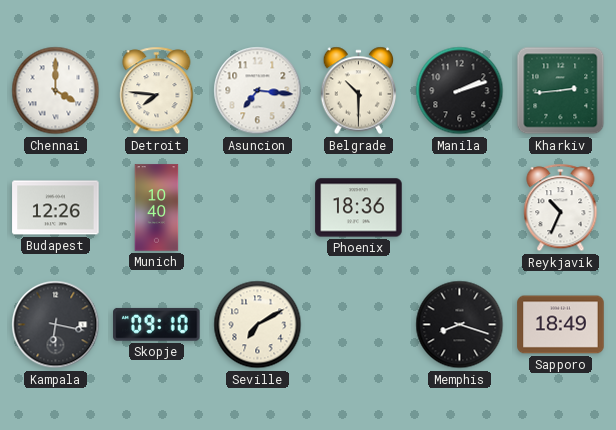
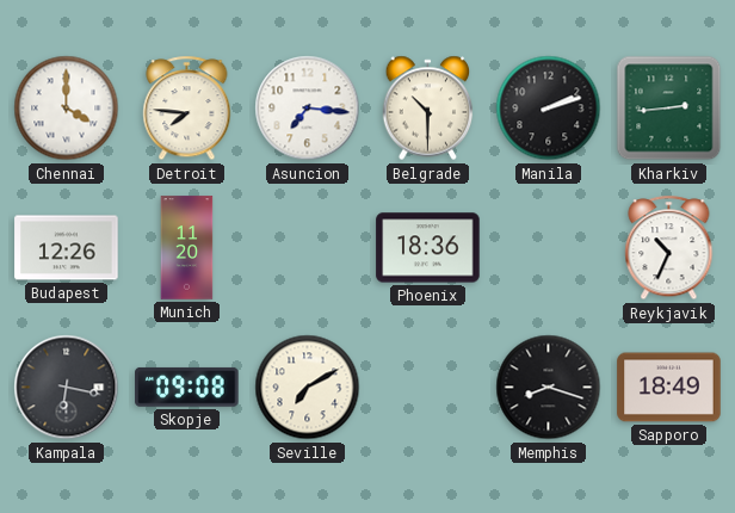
Munich: 10:40 -> 11:20 (187, 248)
Skopje: 09:10 -> 09:08 (187, 387)
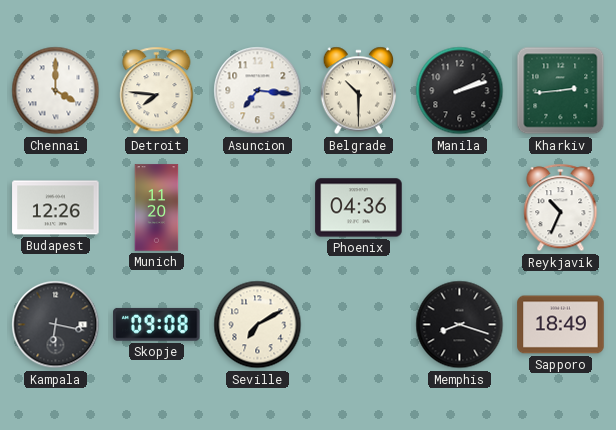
Phoenix: 18:36 -> 04:36 (359, 208)
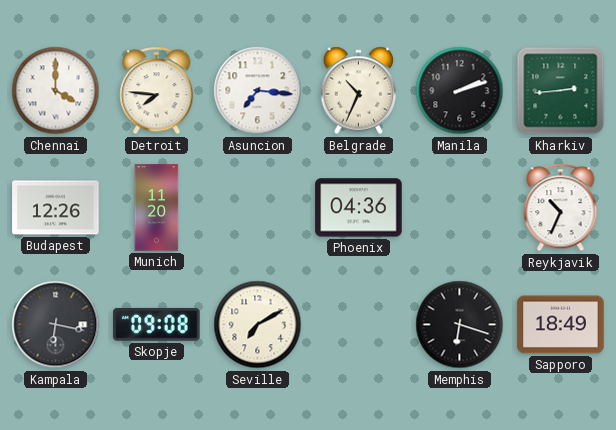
Belgrade: 10:30 -> 10:34 (359, 91)
Memphis: 8:18 -> 6:18 (460, 325)
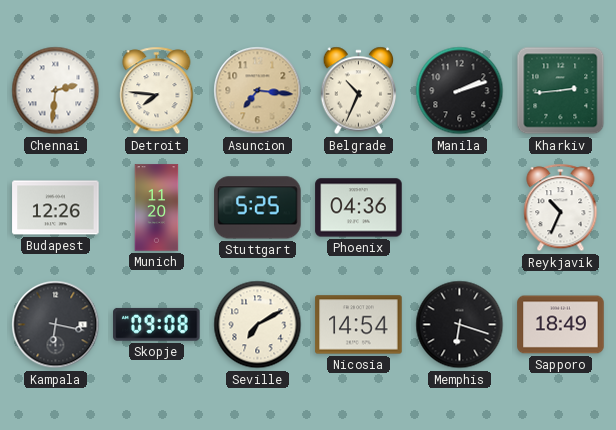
Chennai: 4:00 -> 2:31 (56, 91)
Asuncion dial: white -> champagne (258, 91)
Stuttgart: none -> 5:25 (258, 208)
Nicosia: none -> 14:54 (359, 325)
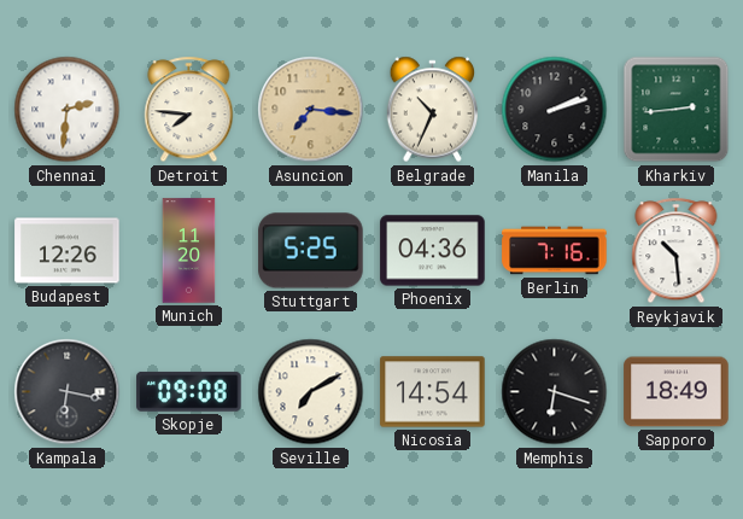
Berlin: none -> 7:16 (555, 251)
Reykjavik: 10:34 -> 10:29 (677, 251)
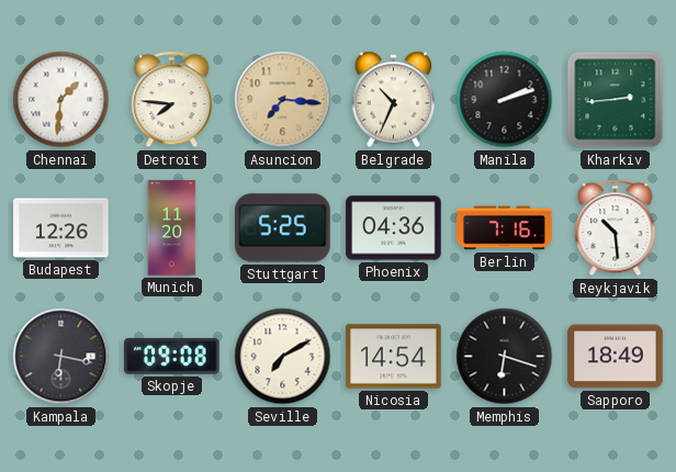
Chennai: 2:31 -> 1:31 (61, 100)
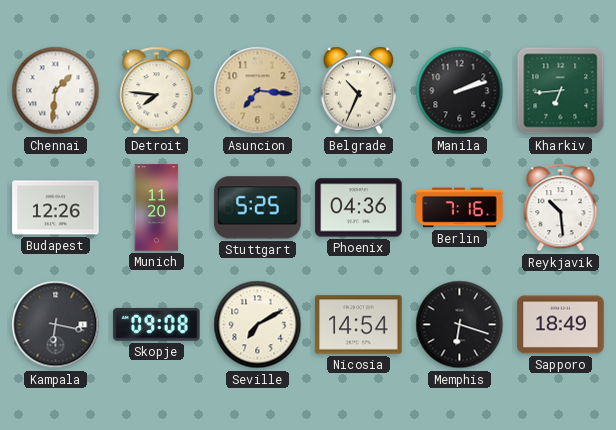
Kharkiv: 2:44 -> 6:44 (561, 91)
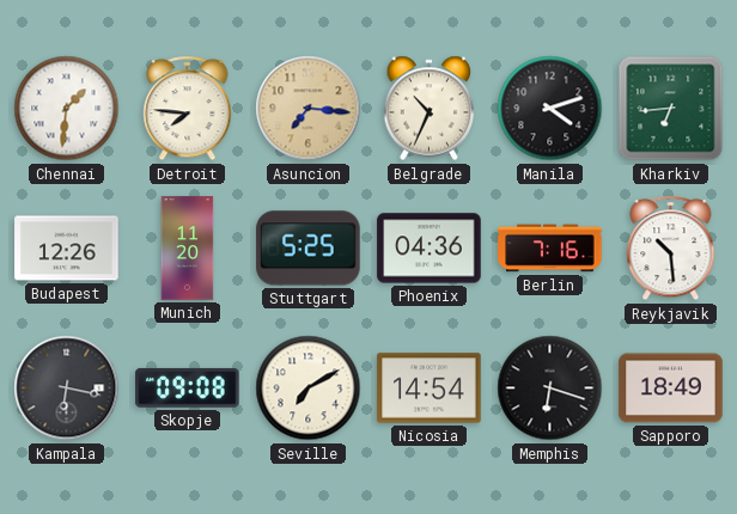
Manila: 2:12 -> 4:12 (550, 109)
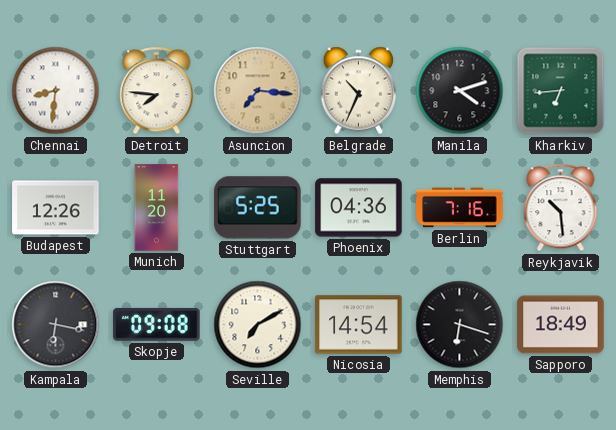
Chennai: 1:31 -> 8:31 (56, 91)
